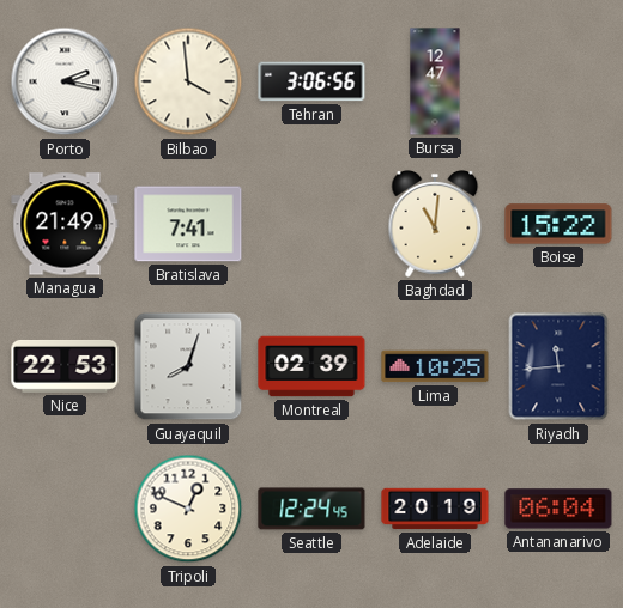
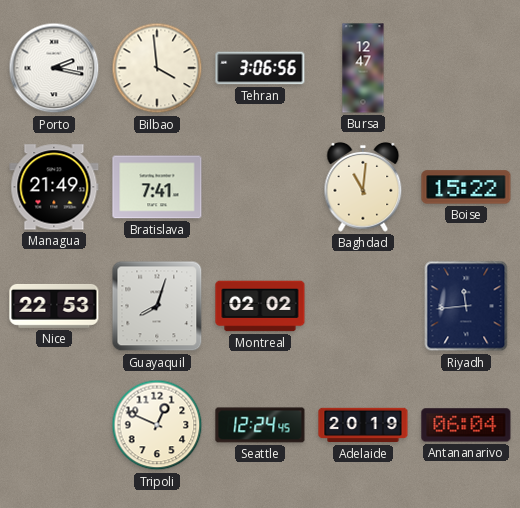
Montreal: 02:39 -> 02:02 (260, 306)
Lima: 10:25 -> none (435, 366)
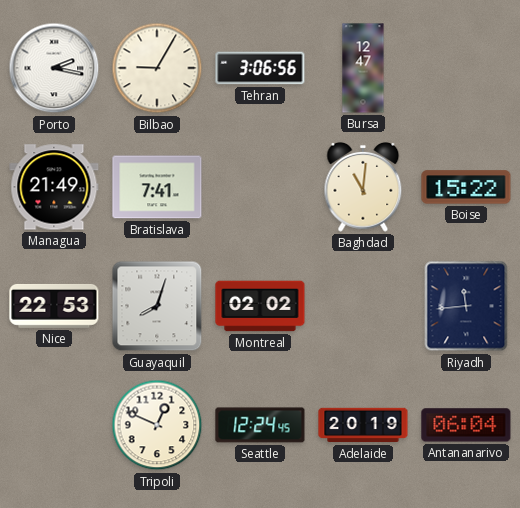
Bilbao: 3:59 -> 9:05 (157, 68)
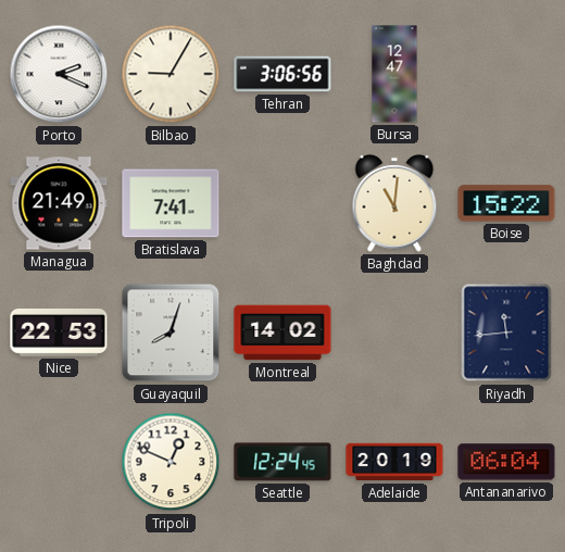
Porto: 2:17 -> 2:19 (59, 74)
Montreal: 02:02 -> 14:02 (282, 333)
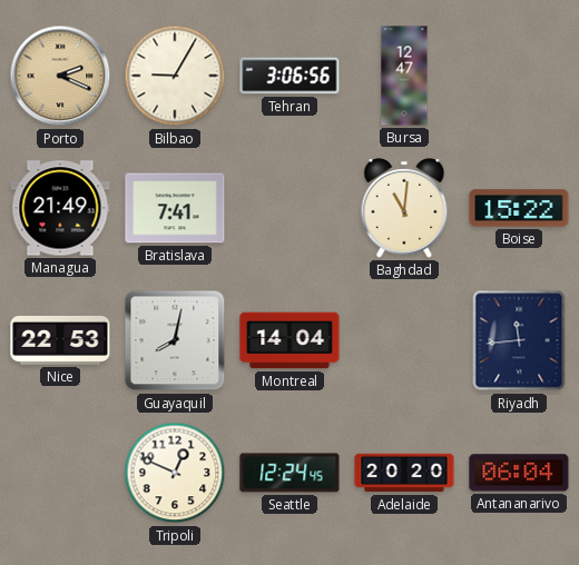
Porto dial: white -> champagne (60, 76)
Guayaquil: 8:03 -> 8:02 (175, 340)
Montreal: 14:02 -> 14:04 (289, 340)
Adelaide: 20:19 -> 20:20 (404, 473)
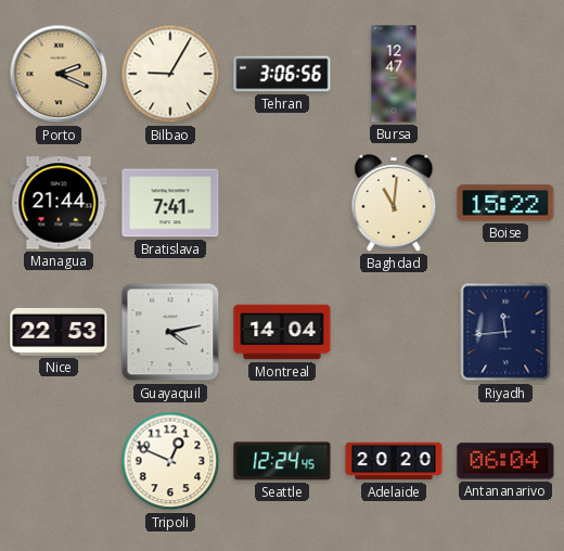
Managua: 21:49 -> 21:44 (59, 203)
Guayaquil: 8:02 -> 4:13 (170, 332)
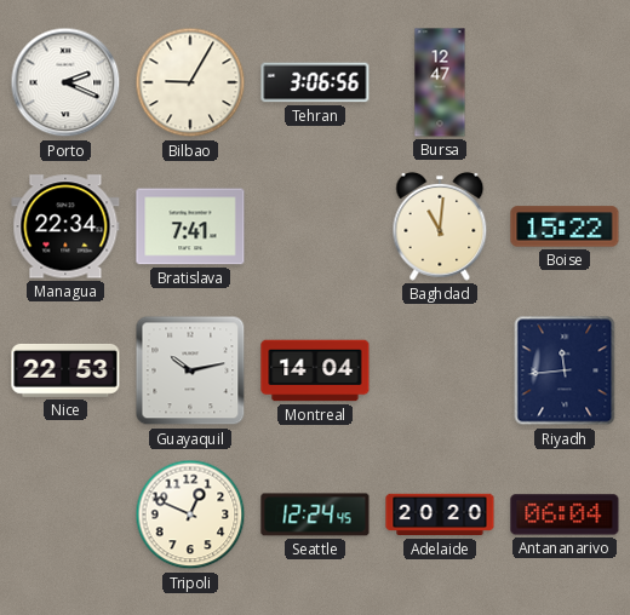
Porto dial: champagne -> white (65, 82)
Managua: 21:44 -> 22:34 (65, 226)
Guayaquil: 4:13 -> 10:13 (190, 370)
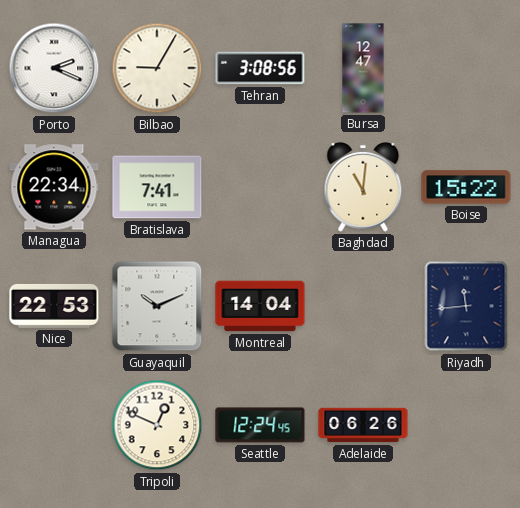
Tehran: 3:06 -> 3:08 (260, 68)
Guayaquil: 10:13 -> 10:11 (157, 306)
Adelaide: 20:20 -> 06:26 (363, 425)
Antananarivo: 06:04 -> none (565, 515)
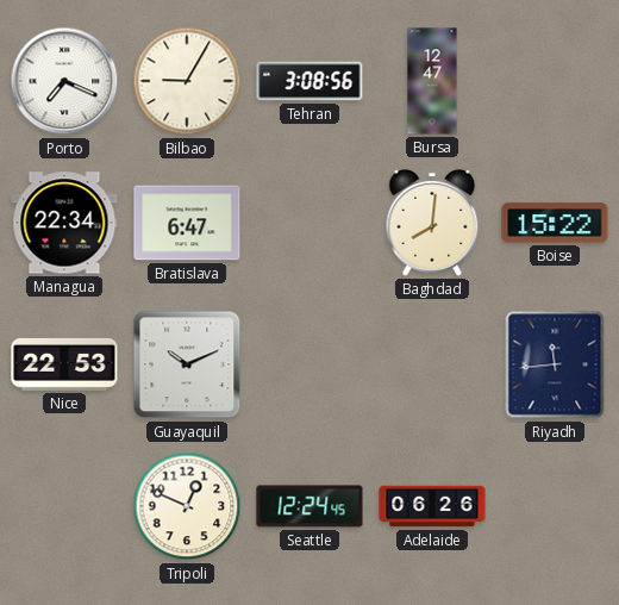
Porto: 2:19 -> 7:19 (64, 81)
Bratislava: 7:41 -> 6:47 (187, 223)
Baghdad: 11:01 -> 8:01 (432, 223)
Montreal: 14:04 -> none (260, 306)
